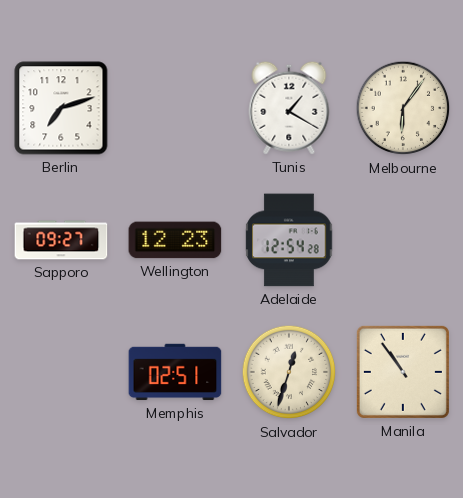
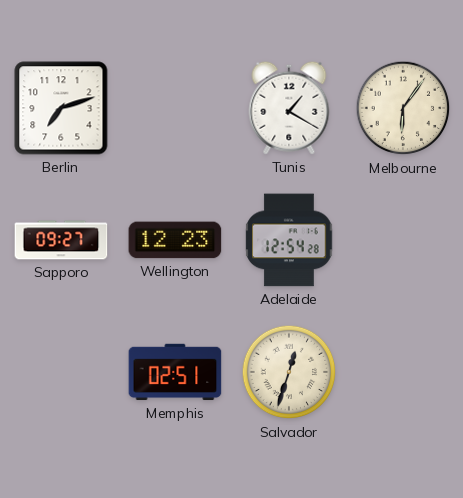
Manila: 10:54 -> none (403, 372)
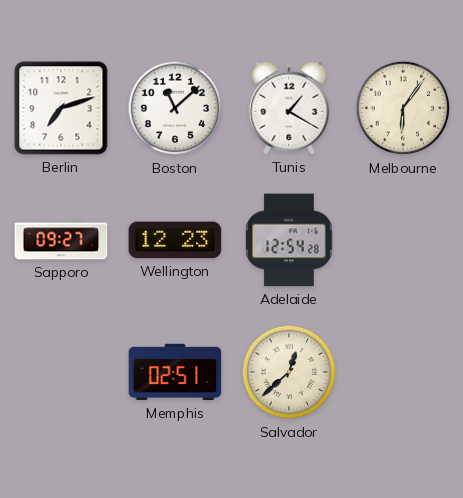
Boston: none -> 11:08 (175, 108)
Salvador: 12:33 -> 12:38 (289, 372)
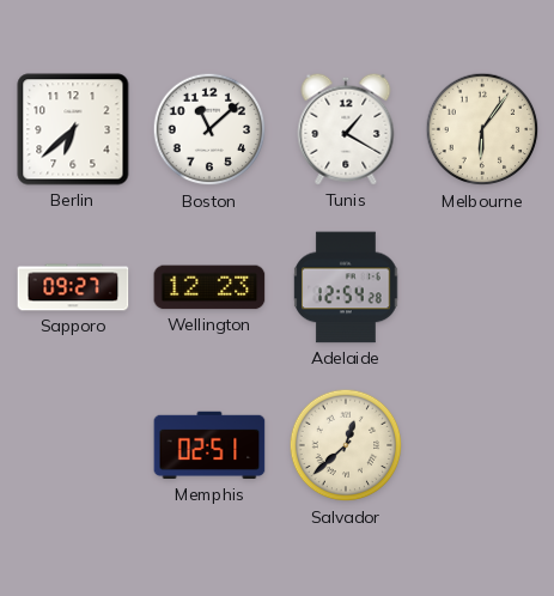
Berlin: 7:12 -> 6:38 (73, 129)
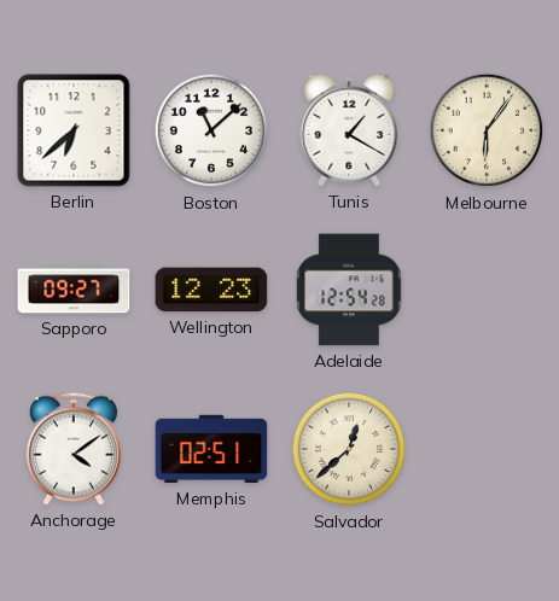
Anchorage: none -> 4:09 (74, 449)
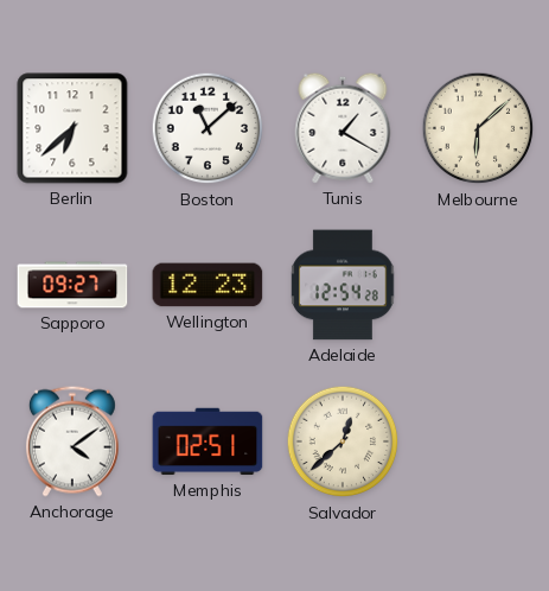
Melbourne: 6:06 -> 6:08 (478, 128)
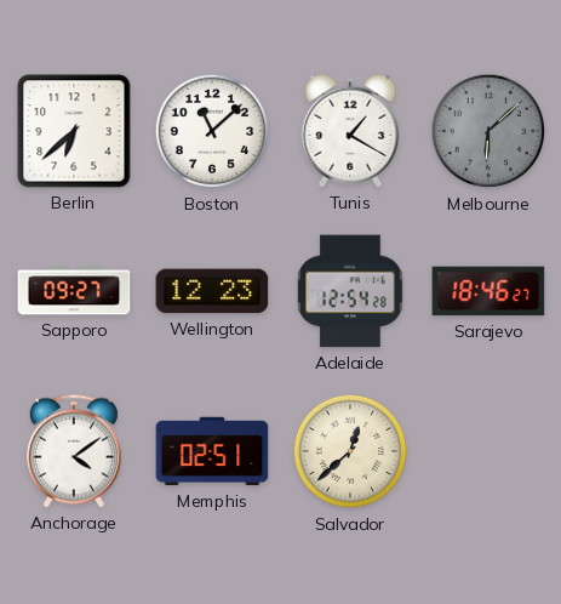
Melbourne dial: cream -> grey (488, 131)
Sarajevo: none -> 18:46 (488, 291)
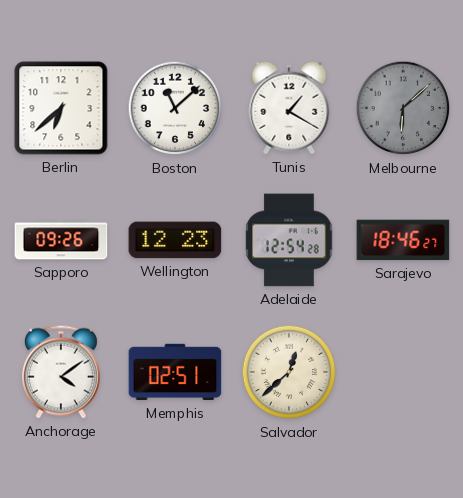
Sapporo: 09:27 -> 09:26 (61, 240)
